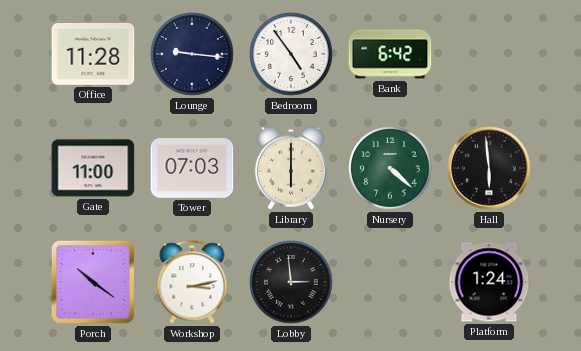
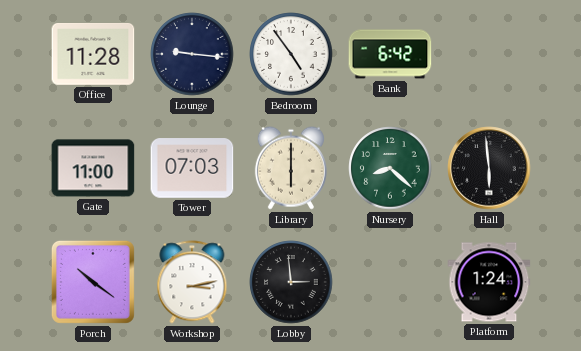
Nursery: 4:22 -> 8:22 (390, 168)
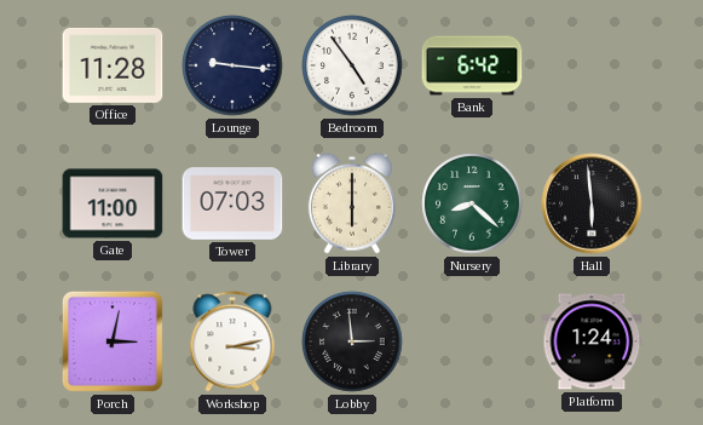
Porch: 10:21 -> 3:02 (113, 341)
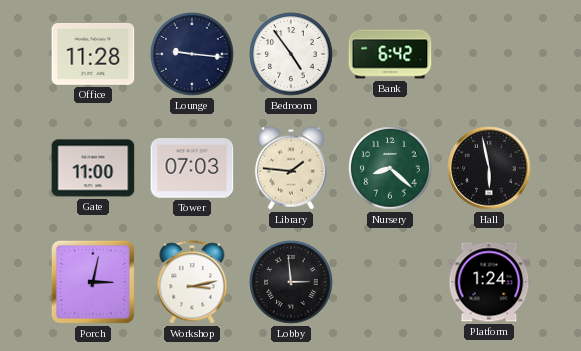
Library: 6:00 -> 1:46 (291, 168)
Hall: 5:59 -> 5:58 (489, 168)
